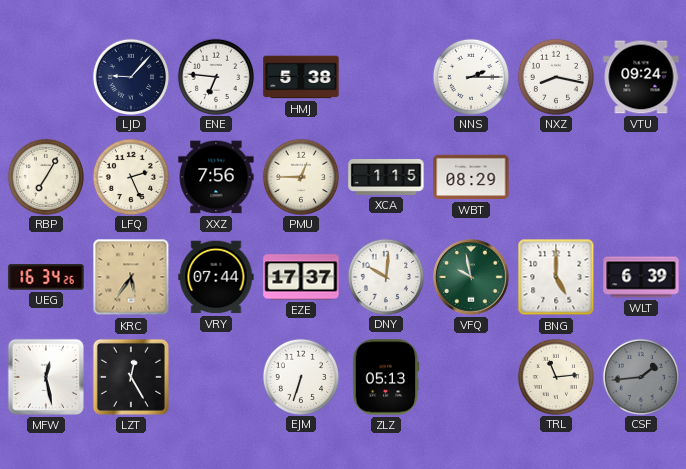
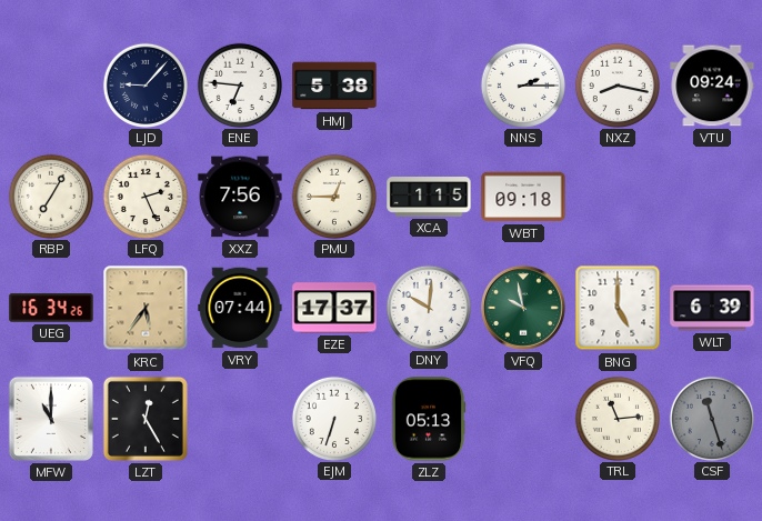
WBT: 08:29 -> 09:18 (523, 197)
MFW: 12:28 -> 11:00 (51, 419)
CSF: 1:44 -> 11:27 (711, 418)
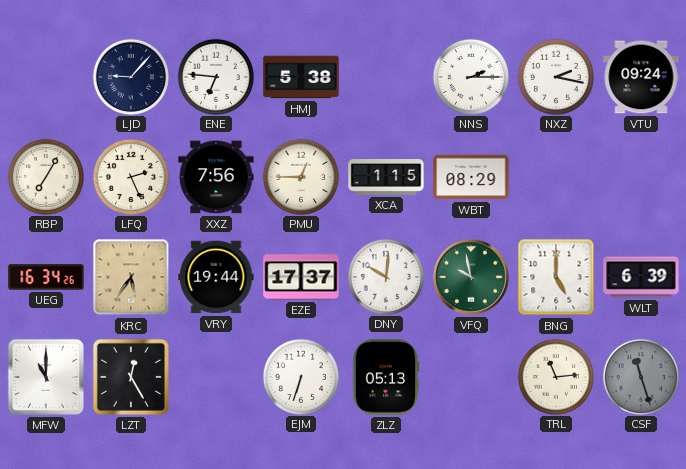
NXZ: 8:17 -> 2:17 (555, 76)
WBT: 09:18 -> 08:29 (471, 177)
VRY: 07:44 -> 19:44 (216, 277)
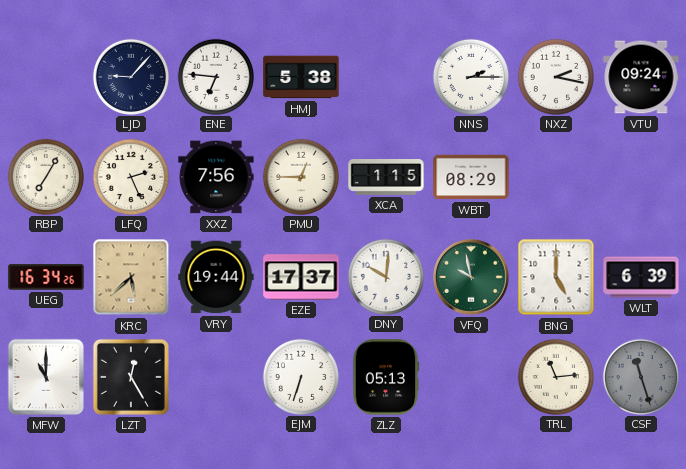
KRC: 5:36 -> 5:38 (131, 277)
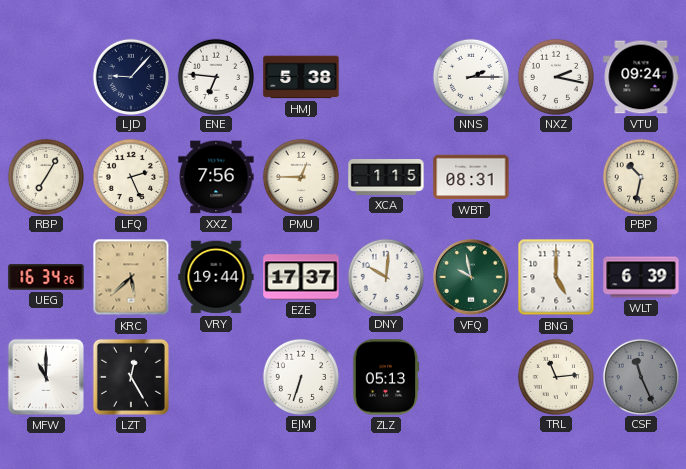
WBT: 08:29 -> 08:31 (471, 177)
PBP: none -> 10:32 (640, 176)
CSF: 11:27 -> 11:26 (640, 376)
